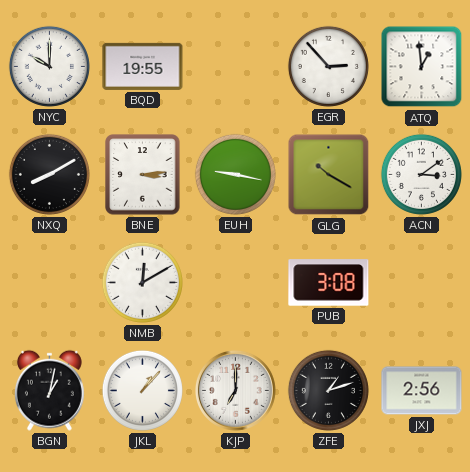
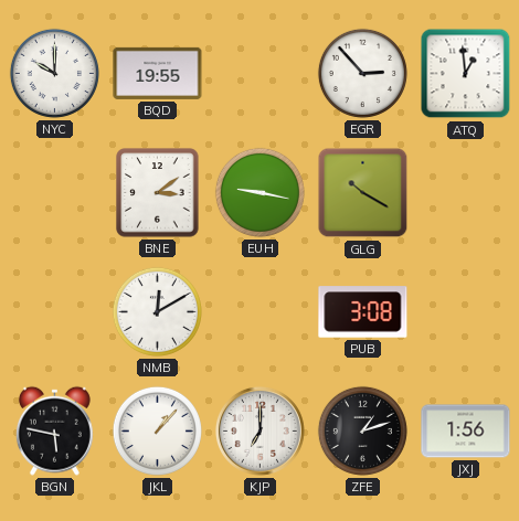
NXQ: 8:10 -> none (49, 174)
BNE: 3:14 -> 3:09 (158, 193)
ACN: 3:09 -> none (421, 174)
BGN: 1:02 -> 5:47 (54, 430)
JXJ: 2:56 -> 1:56 (466, 432)
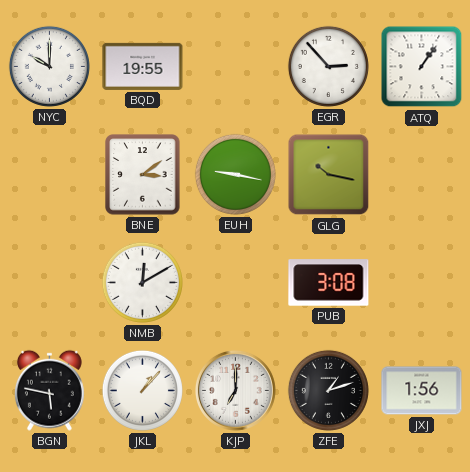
ATQ: 12:59 -> 1:06 (422, 67)
GLG: 10:20 -> 10:17 (329, 175)
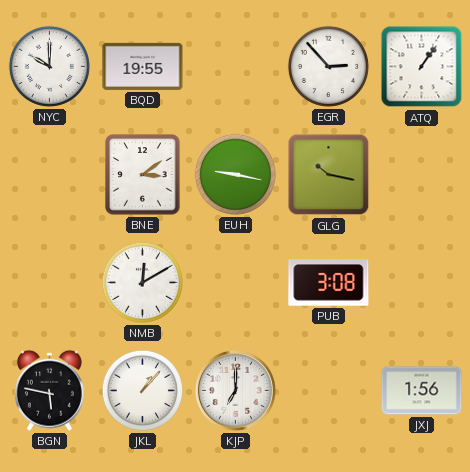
ZFE: 1:12 -> none (328, 390)
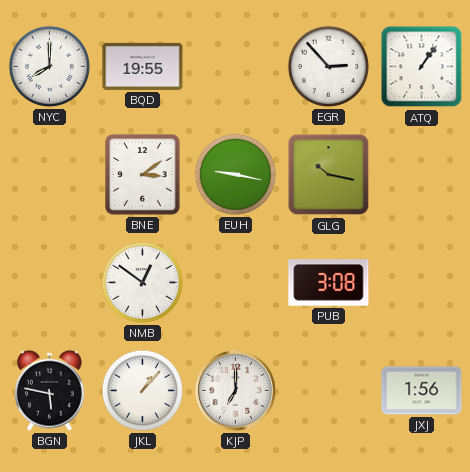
NYC: 10:00 -> 8:00 (49, 66)
NMB: 12:10 -> 12:51 (142, 282)
